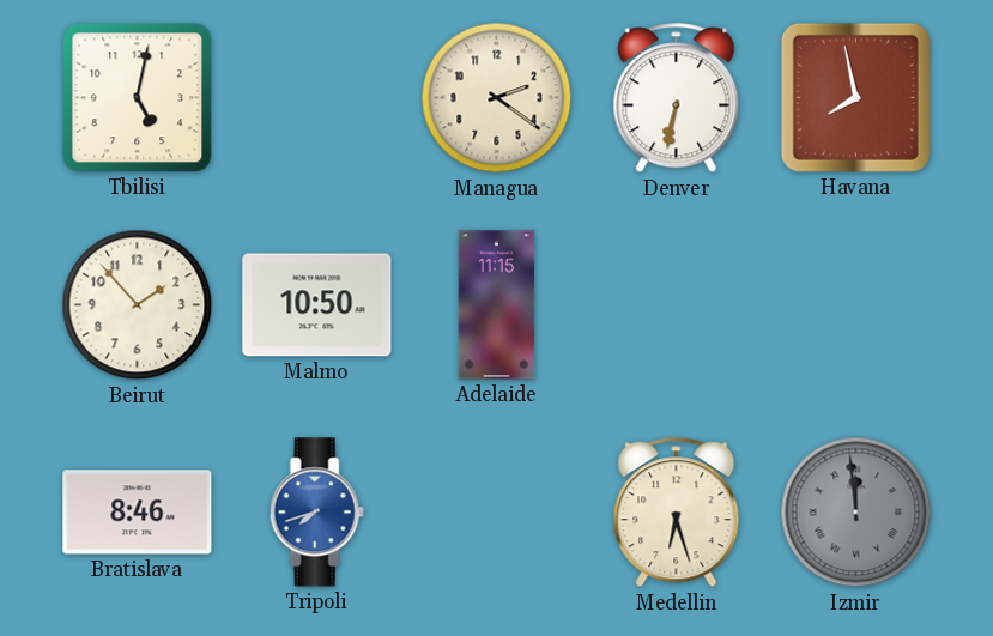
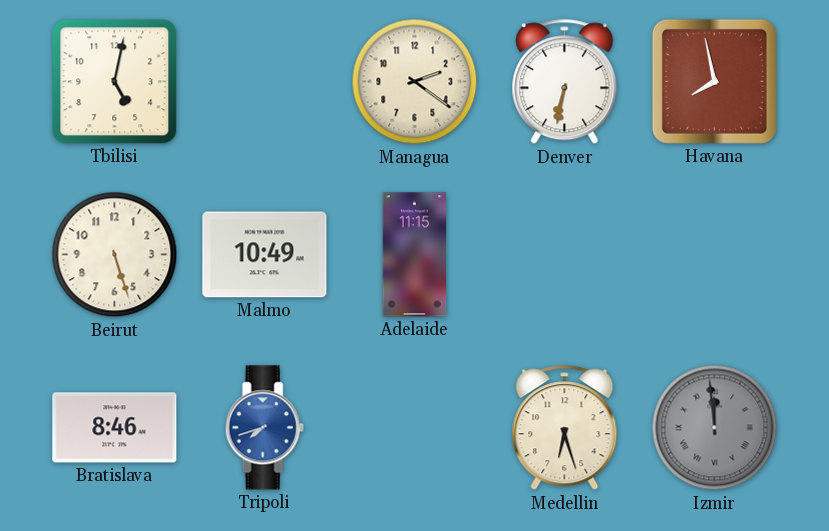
Beirut: 1:53 -> 5:27 (115, 255)
Malmo: 10:50 -> 10:49 (265, 255)
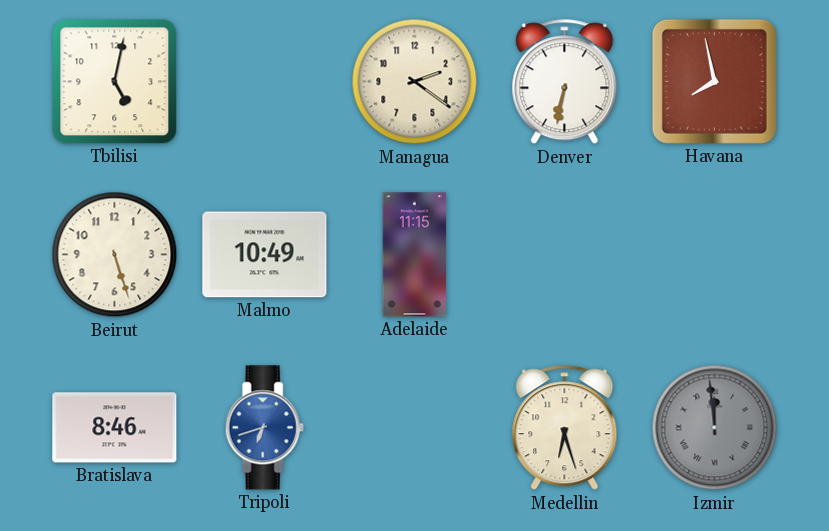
Tripoli: 7:42 -> 6:42 (264, 428)
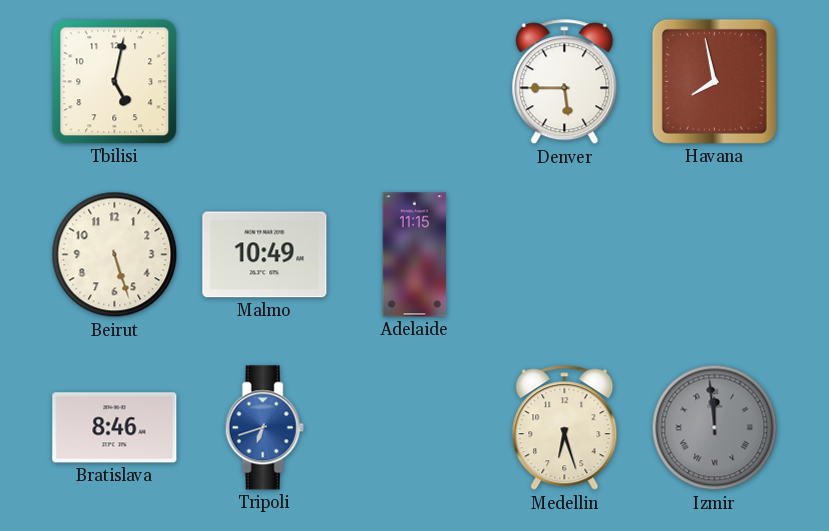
Managua: 2:21 -> none (415, 82)
Denver: 6:32 -> 5:45 (565, 82)
